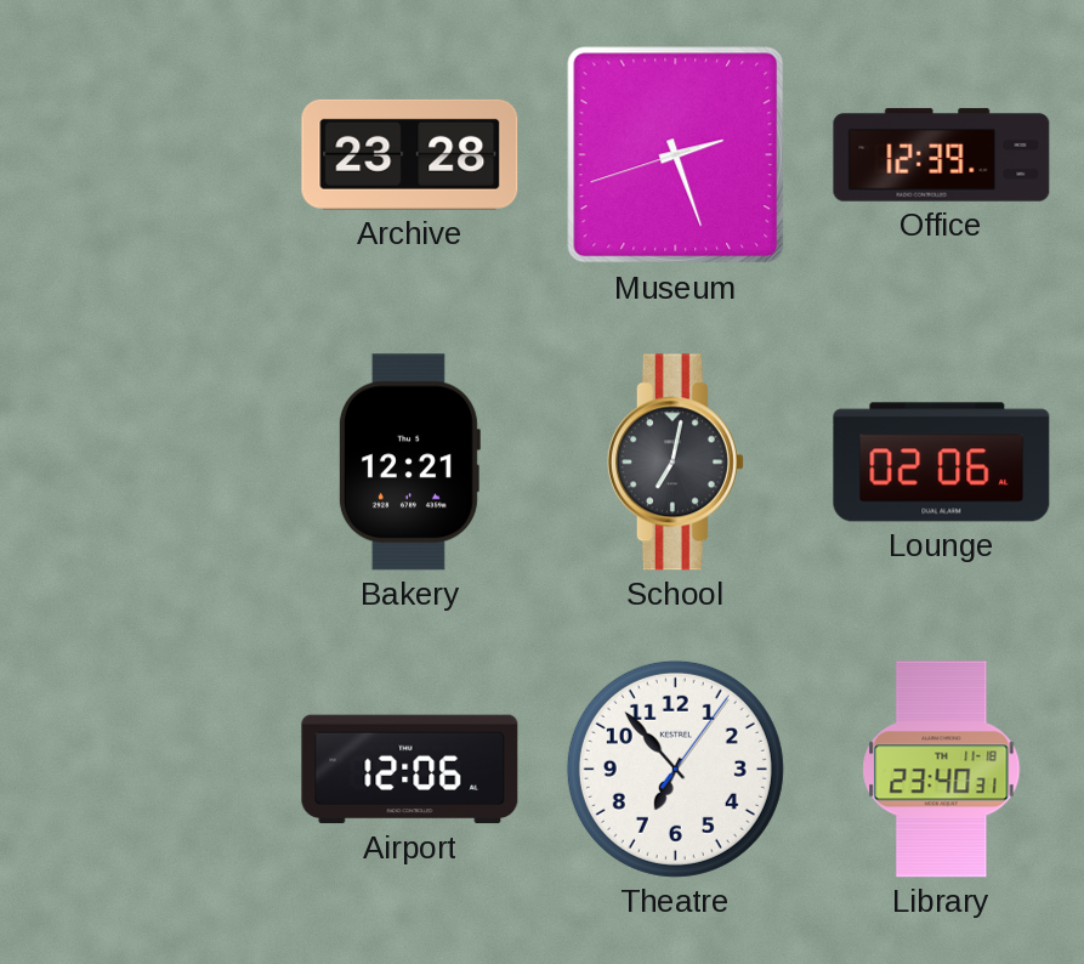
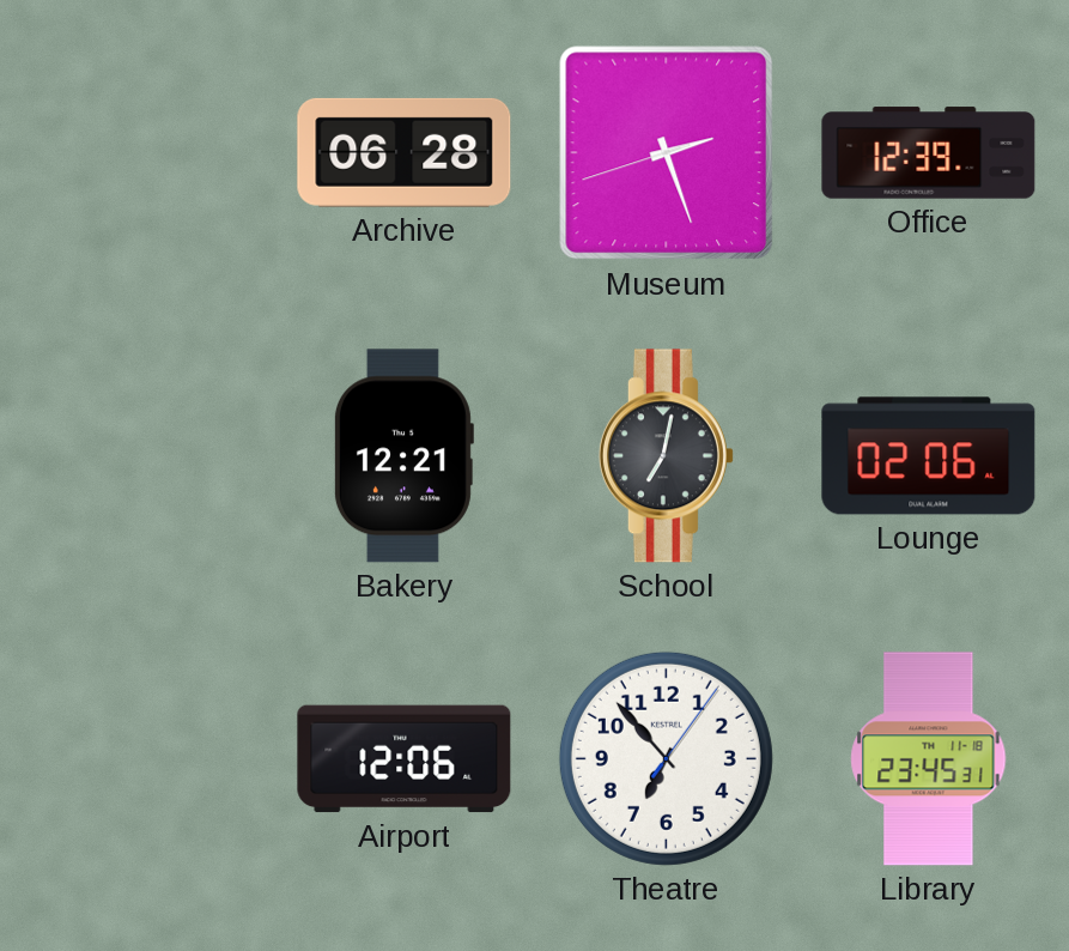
Archive: 23:28 -> 06:28 (405, 152)
Library: 23:40 -> 23:45 (929, 759)
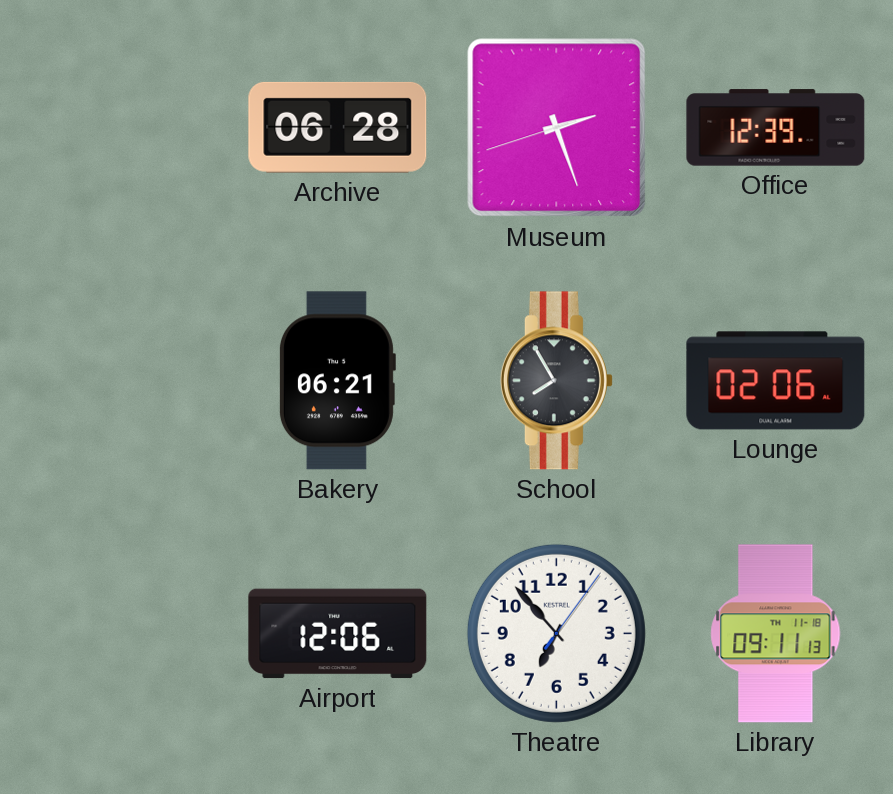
Bakery: 12:21 -> 06:21 (337, 381)
School: 7:02 -> 7:55 (556, 381)
Library: 23:45 -> 09:11 (776, 634)
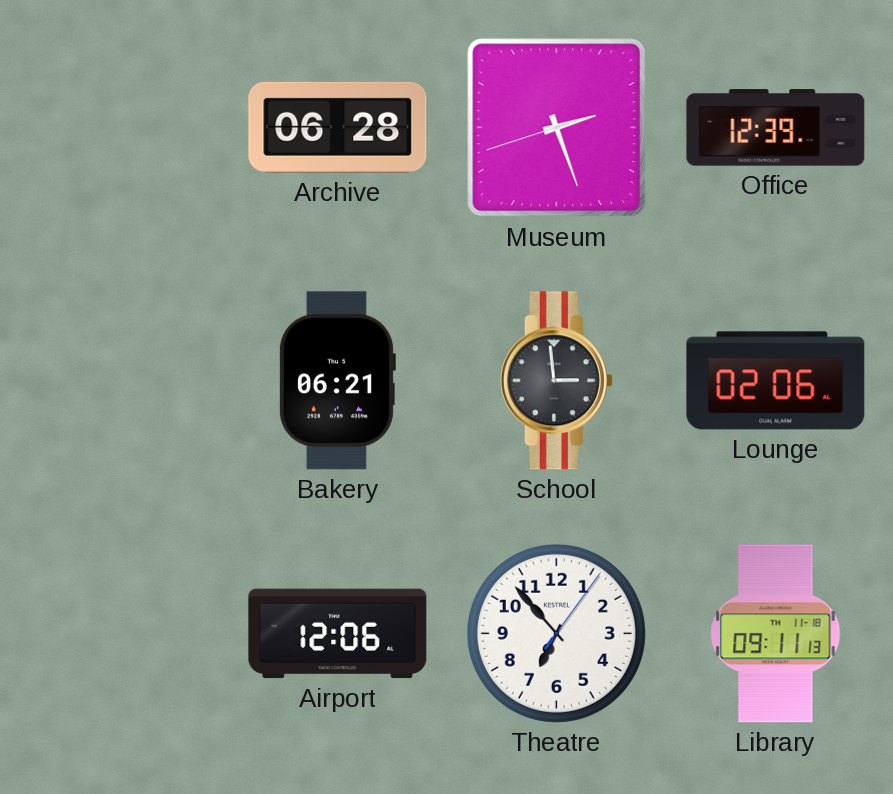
School: 7:55 -> 2:59 (556, 381)
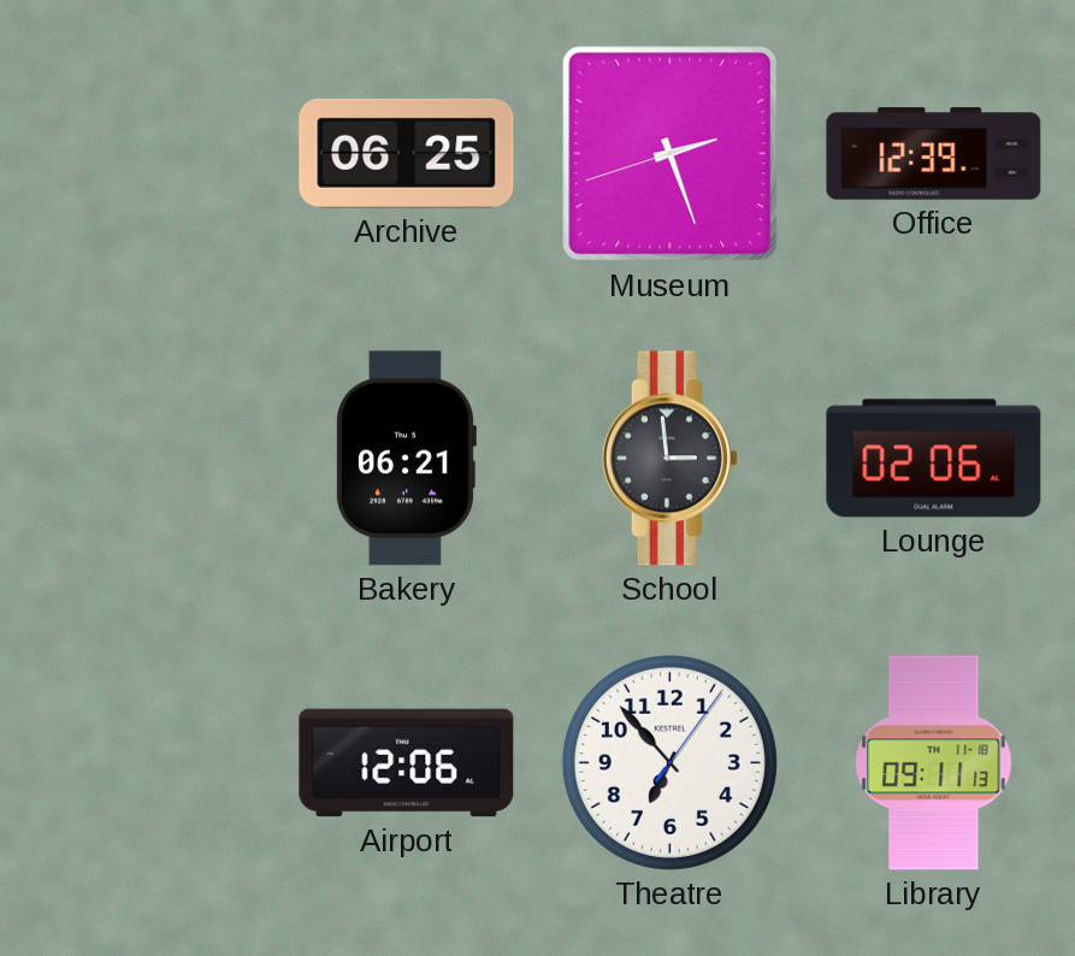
Archive: 06:28 -> 06:25 (407, 153)
